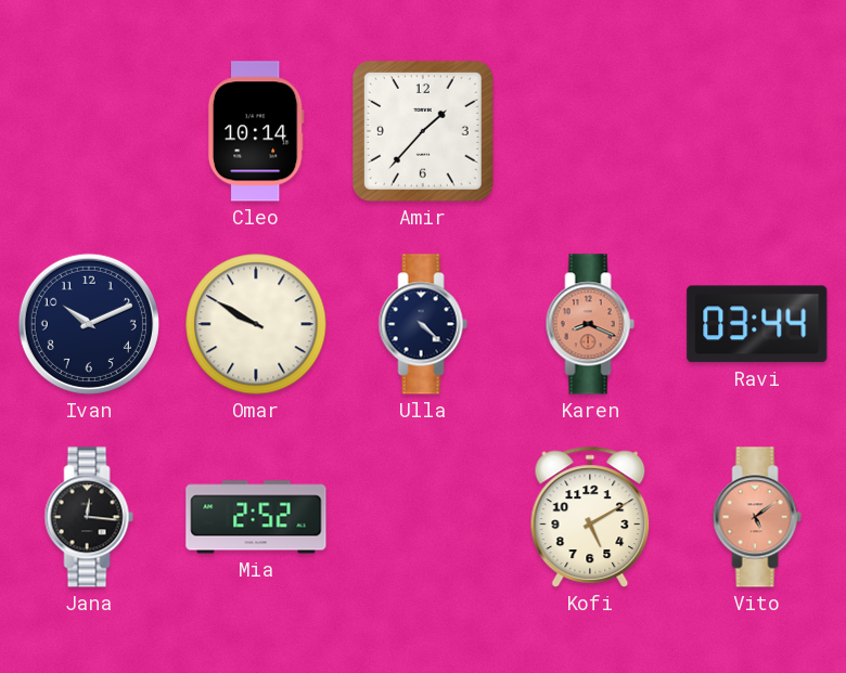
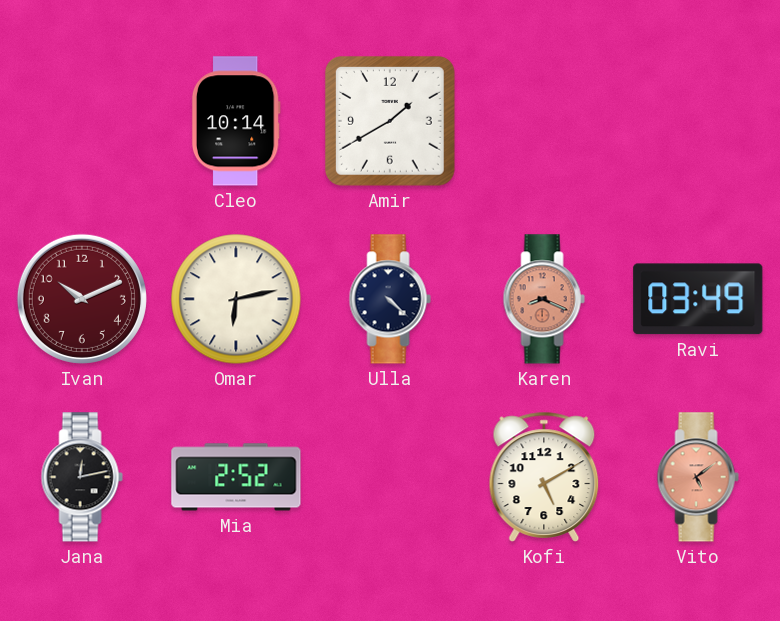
Amir: 1:37 -> 1:40 (390, 121)
Ivan dial: navy -> burgundy (82, 299)
Omar: 9:50 -> 6:13 (236, 299)
Ravi: 03:44 -> 03:49 (698, 299)
Jana: 12:16 -> 12:13 (82, 477)
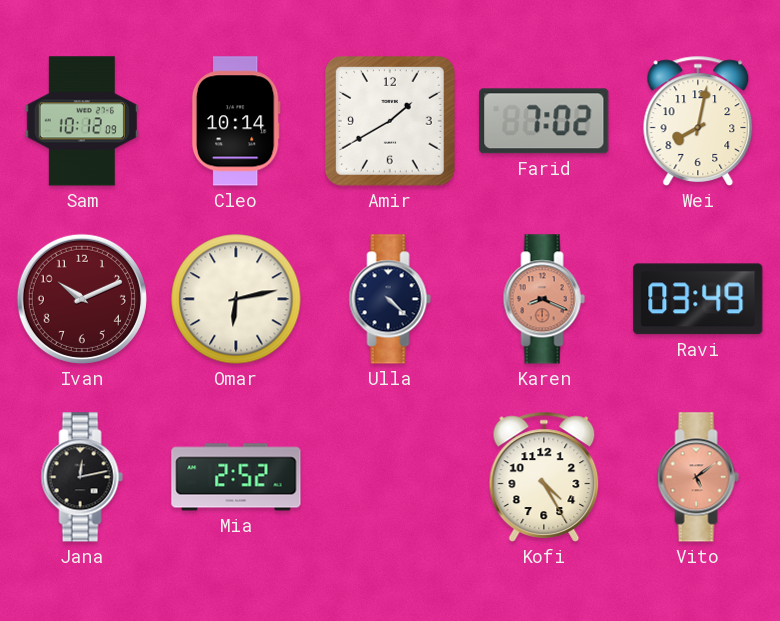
Sam: none -> 10:12 (82, 121)
Farid: none -> 7:02 (544, 121)
Wei: none -> 8:02 (698, 121)
Kofi: 5:10 -> 4:25 (544, 477)
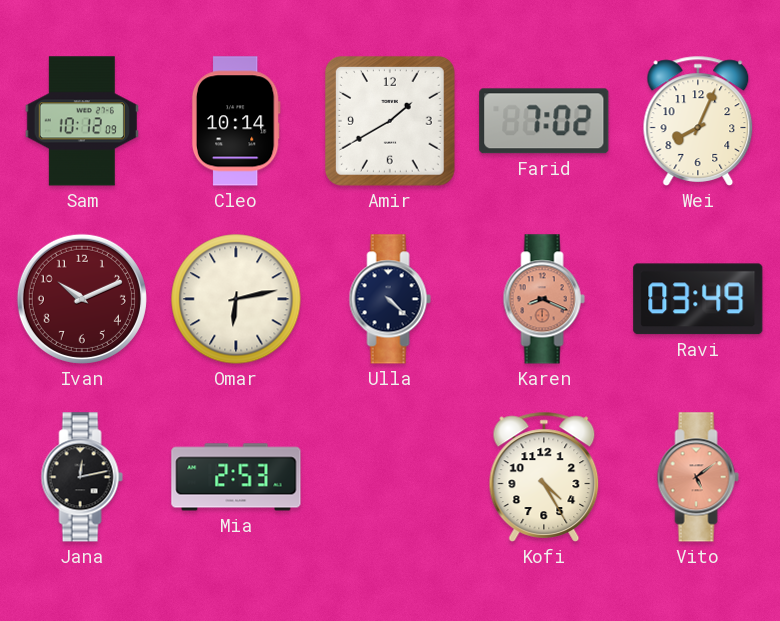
Wei: 8:02 -> 8:04 (698, 121)
Mia: 2:52 -> 2:53 (236, 477)
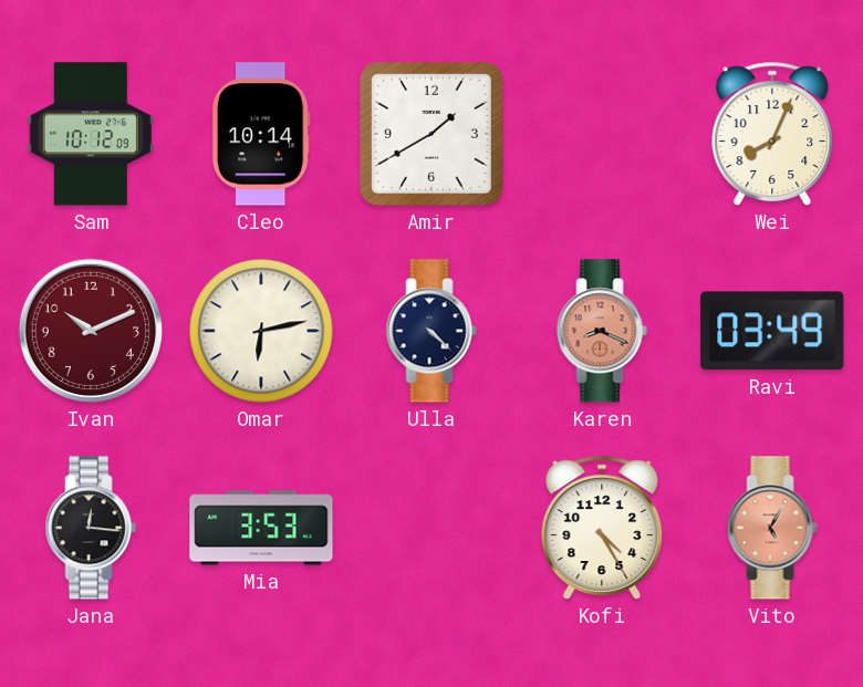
Farid: 7:02 -> none (544, 121)
Jana: 12:13 -> 12:16 (91, 528)
Mia: 2:53 -> 3:53 (261, 528)
Vito: 5:09 -> 5:05 (772, 528)
